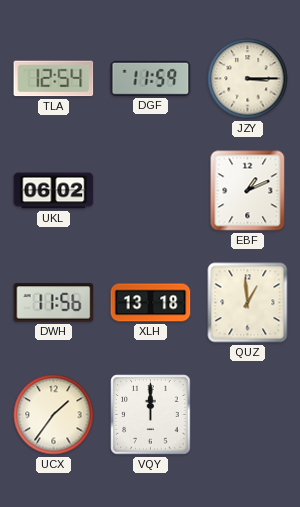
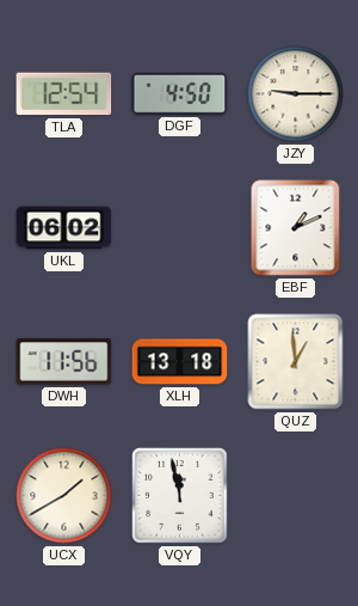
DGF: 11:59 -> 4:50 (180, 93)
JZY: 3:15 -> 9:15 (296, 94)
UCX: 1:36 -> 1:40 (64, 496)
VQY: 12:00 -> 11:58 (180, 496)
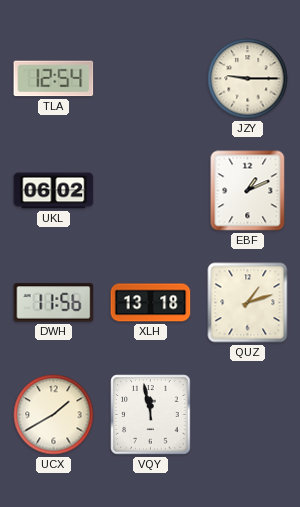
DGF: 4:50 -> none (180, 93)
QUZ: 12:59 -> 1:12 (248, 303)
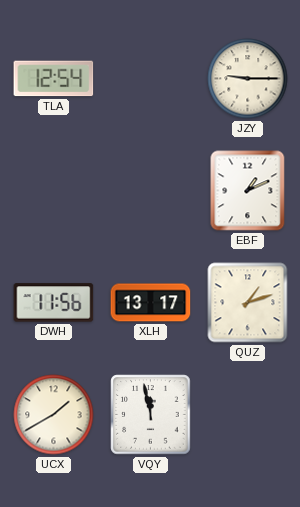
UKL: 06:02 -> none (54, 191)
XLH: 13:18 -> 13:17 (151, 303)
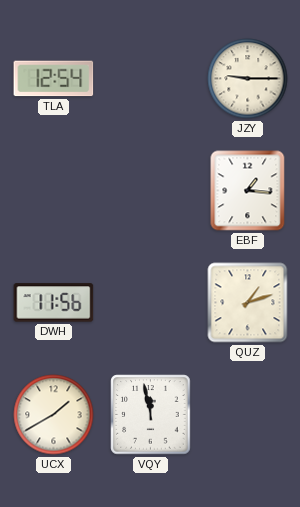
EBF: 1:11 -> 1:16 (248, 191)
XLH: 13:17 -> none (151, 303)
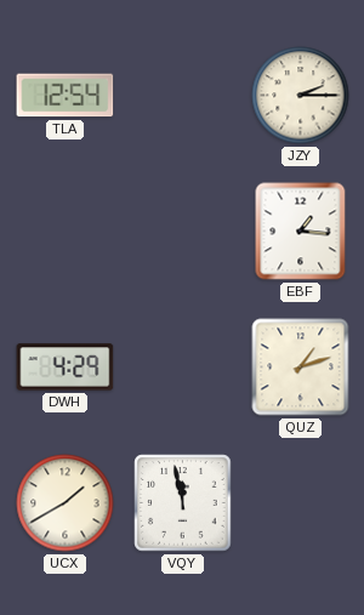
JZY: 9:15 -> 2:15 (301, 96)
DWH: 11:56 -> 4:29 (66, 368)
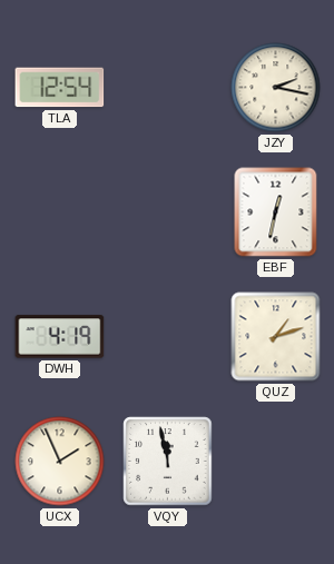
JZY: 2:15 -> 2:17 (276, 88)
EBF: 1:16 -> 12:32 (276, 212)
DWH: 4:29 -> 4:19 (60, 337)
UCX: 1:40 -> 1:56 (60, 462)
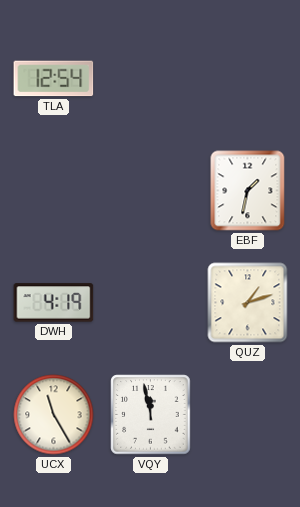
JZY: 2:17 -> none (276, 88)
EBF: 12:32 -> 1:32 (248, 191)
UCX: 1:56 -> 11:25 (54, 415)
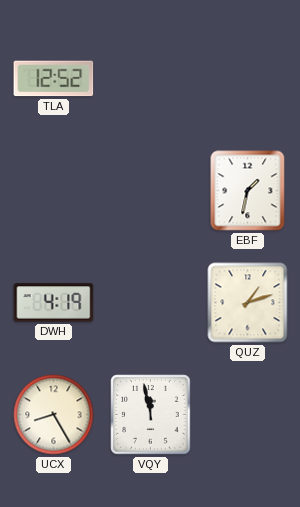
TLA: 12:54 -> 12:52 (54, 79)
UCX: 11:25 -> 8:25 (54, 415)
